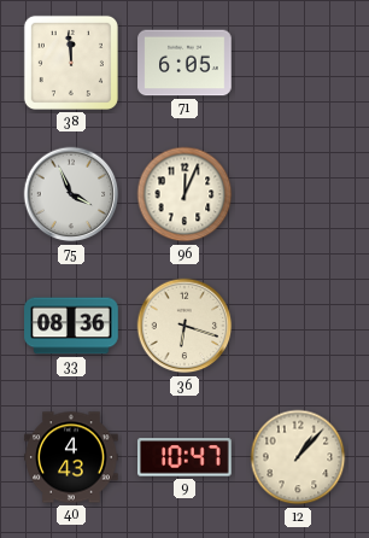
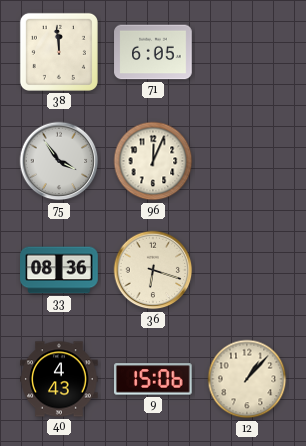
75: 3:56 -> 3:54 (59, 161)
9: 10:47 -> 15:06 (154, 379)
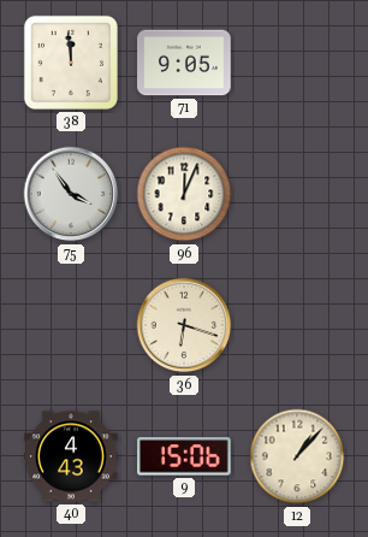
71: 6:05 -> 9:05 (184, 63)
33: 08:36 -> none (59, 270)
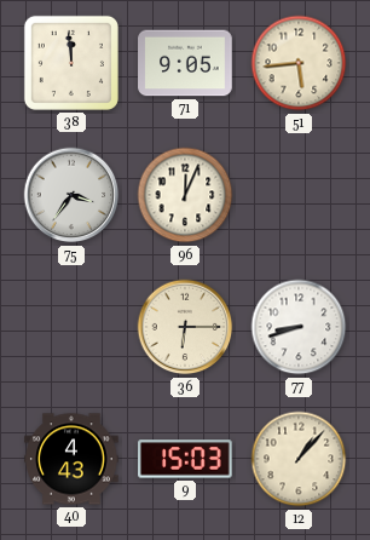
51: none -> 5:44 (299, 63)
75: 3:54 -> 3:36 (71, 195)
36: 6:18 -> 6:15 (185, 327)
77: none -> 8:42 (299, 327)
9: 15:06 -> 15:03 (186, 459)
